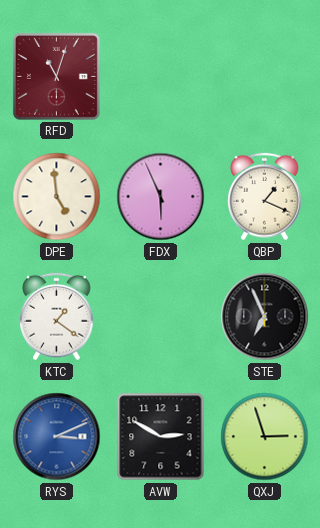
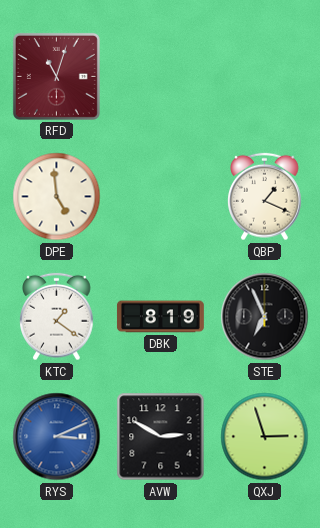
FDX: 5:56 -> none (161, 197)
DBK: none -> 8:19 (160, 317)
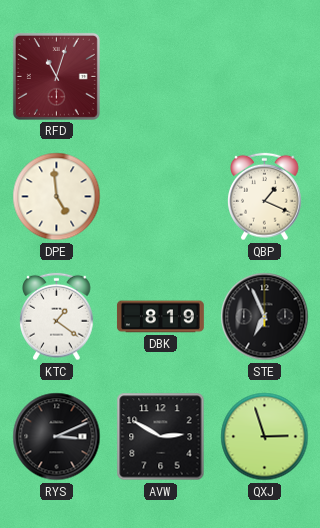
RYS dial: blue -> black (57, 437)
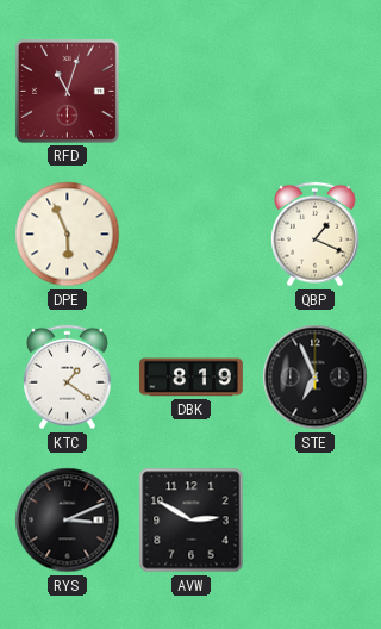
DPE: 4:59 -> 5:56 (68, 235)
QXJ: 2:57 -> none (265, 437)
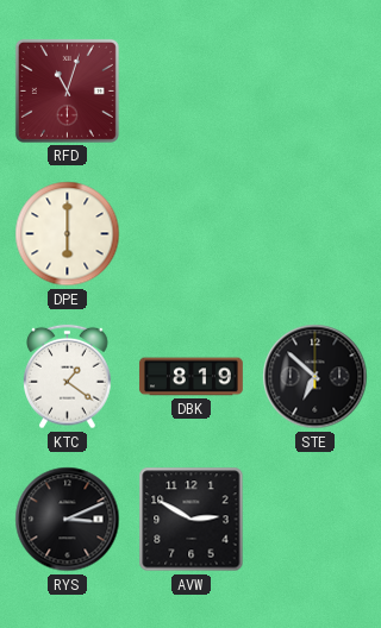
DPE: 5:56 -> 6:00 (68, 234)
QBP: 1:19 -> none (316, 235)
STE: 6:56 -> 6:52 (316, 377)
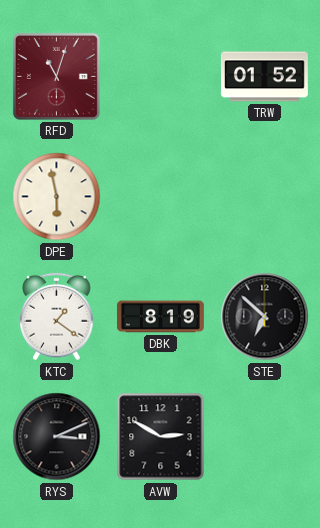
TRW: none -> 01:52 (264, 77)
DPE: 6:00 -> 5:58 (57, 197)
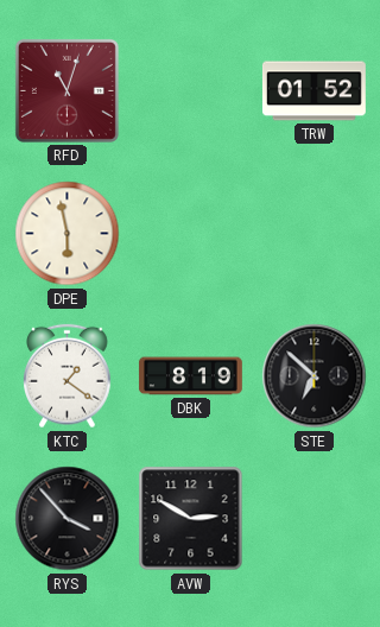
RYS: 3:11 -> 3:53 (68, 519)
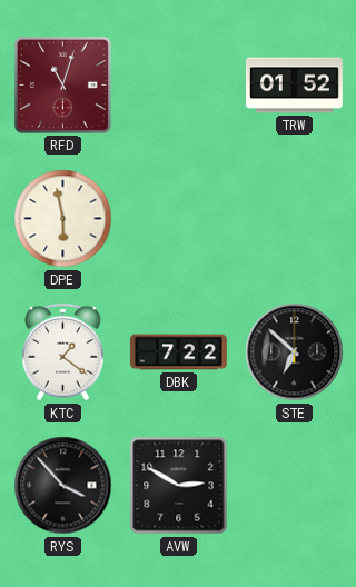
DBK: 8:19 -> 7:22 (178, 352)
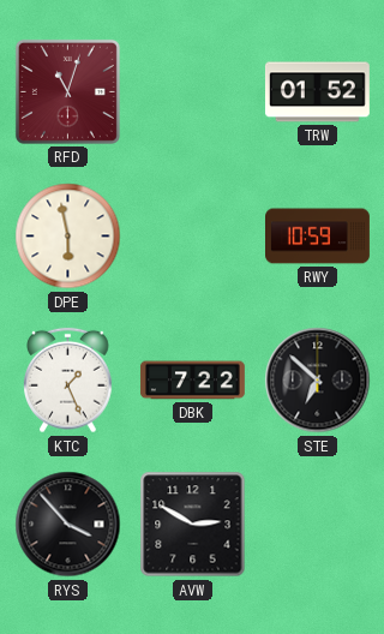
RWY: none -> 10:59 (318, 237)
KTC: 1:21 -> 1:26 (68, 381)
